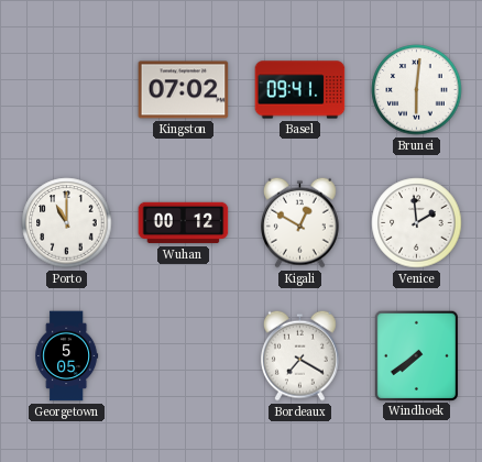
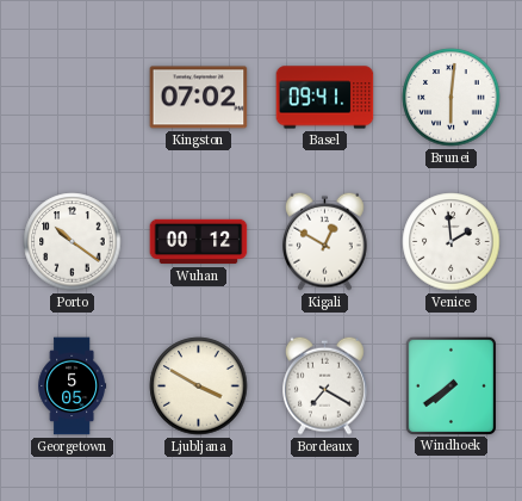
Porto: 11:00 -> 10:21 (73, 242)
Ljubljana: none -> 3:50 (199, 386)
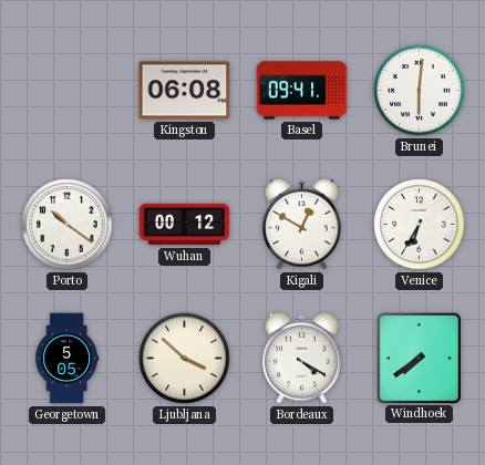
Kingston: 07:02 -> 06:08 (185, 91)
Venice: 1:59 -> 6:35 (420, 225)
Ljubljana: 3:50 -> 3:52 (185, 359)
Bordeaux: 7:20 -> 4:20 (302, 358)
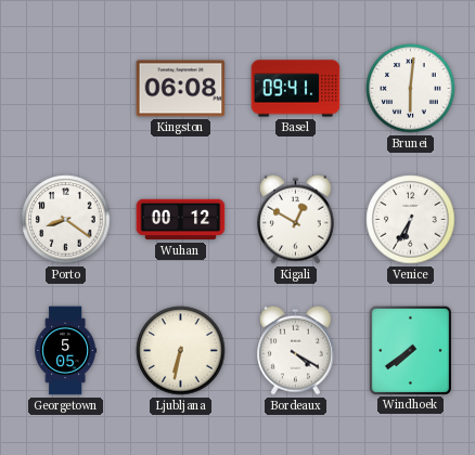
Porto: 10:21 -> 8:21 (66, 220)
Ljubljana: 3:52 -> 6:32 (181, 351)
